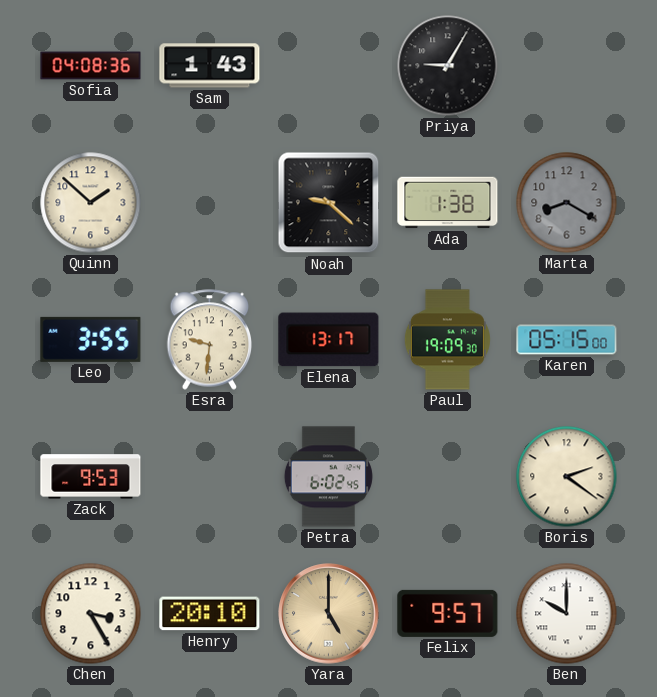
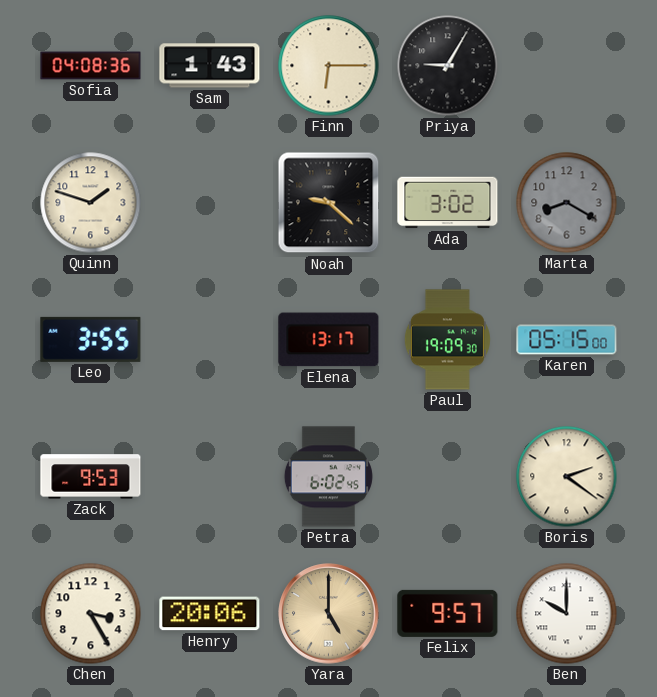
Finn: none -> 6:15 (329, 66)
Quinn: 1:52 -> 1:48 (91, 203)
Ada: 1:38 -> 3:02 (448, 203)
Esra: 9:31 -> none (210, 340)
Henry: 20:10 -> 20:06 (210, 614)
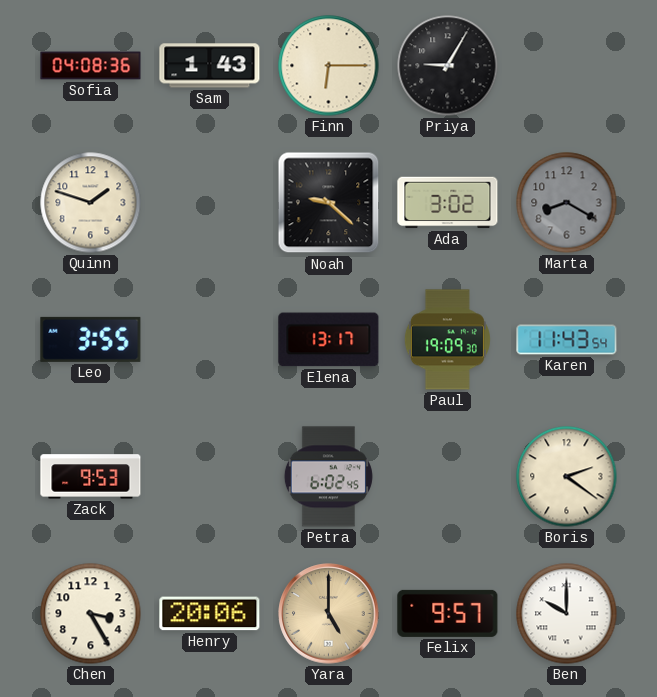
Karen: 05:15 -> 11:43 (567, 340)
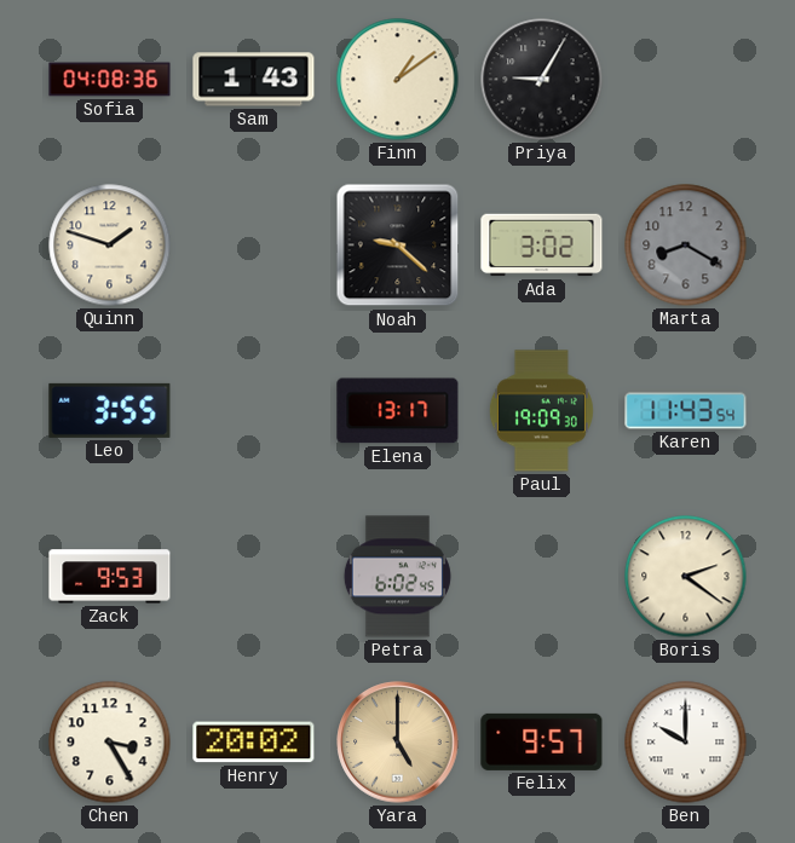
Finn: 6:15 -> 1:09 (398, 80)
Henry: 20:06 -> 20:02 (254, 743)
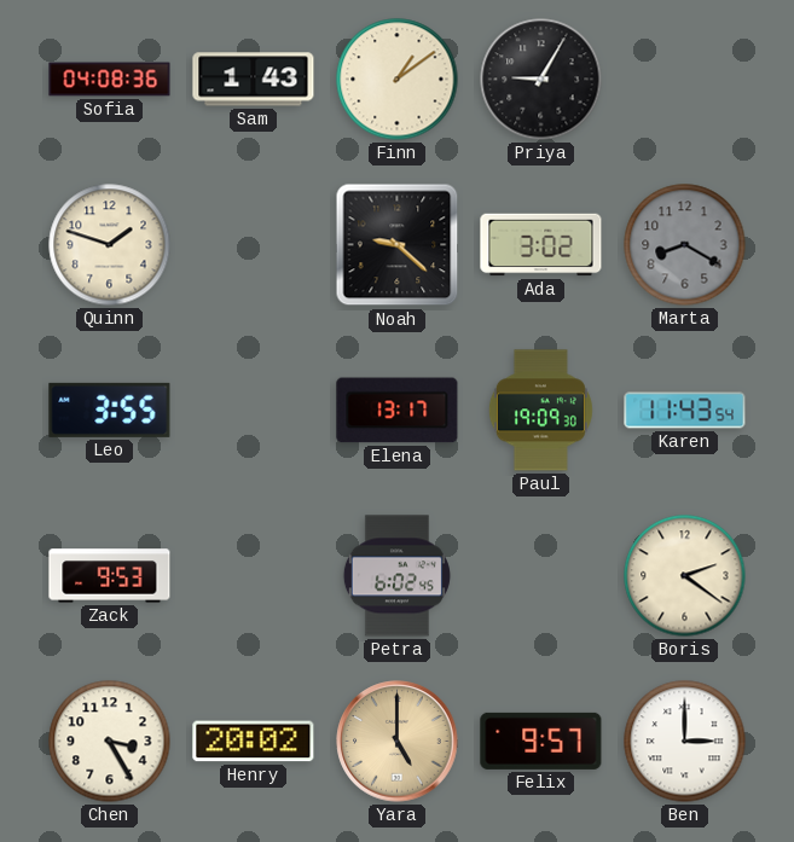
Ben: 10:00 -> 3:00 (685, 742)
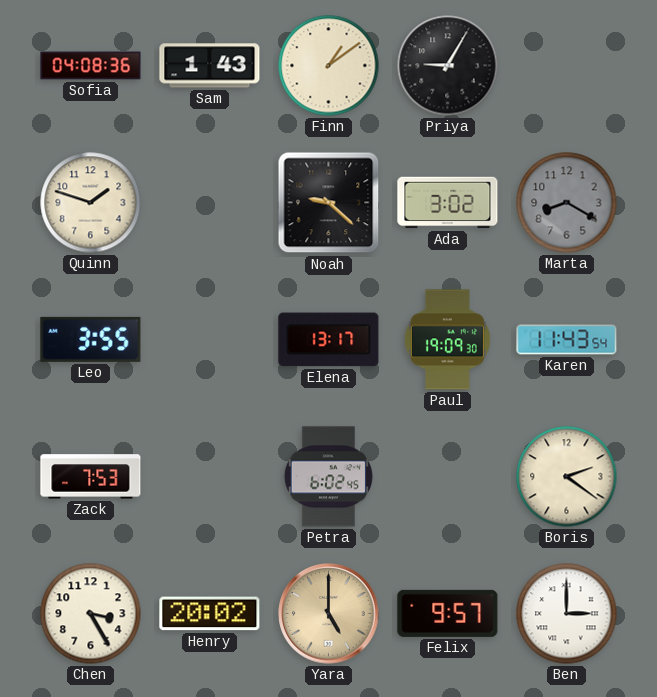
Zack: 9:53 -> 7:53 (91, 477)
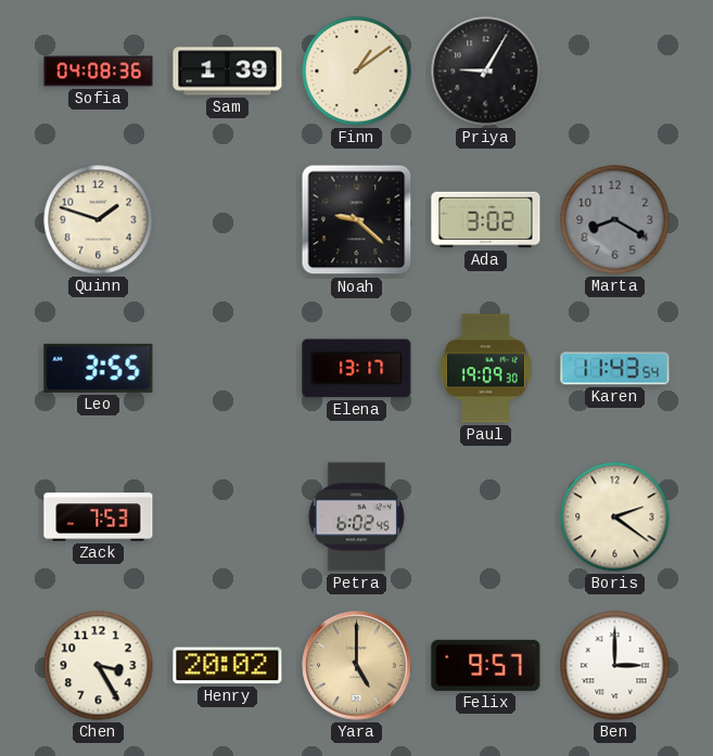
Sam: 1:43 -> 1:39 (228, 72)
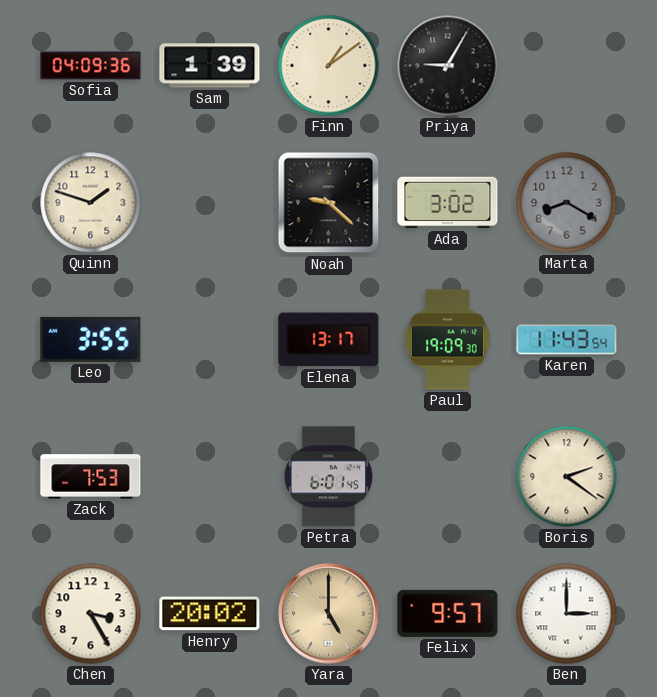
Sofia: 04:08 -> 04:09 (91, 66)
Petra: 6:02 -> 6:01 (328, 477)
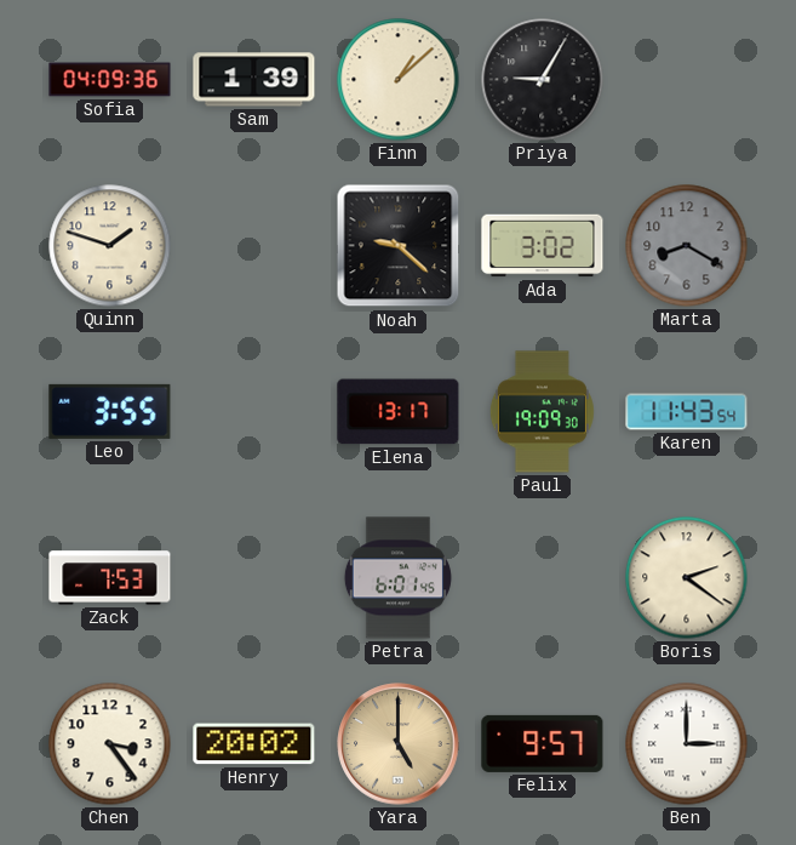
Finn: 1:09 -> 1:08 (399, 80)
Chen: 3:25 -> 3:24 (110, 744)
